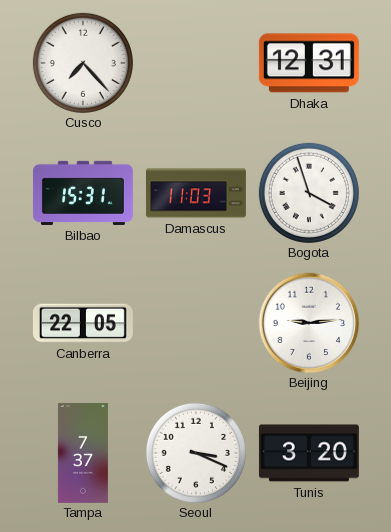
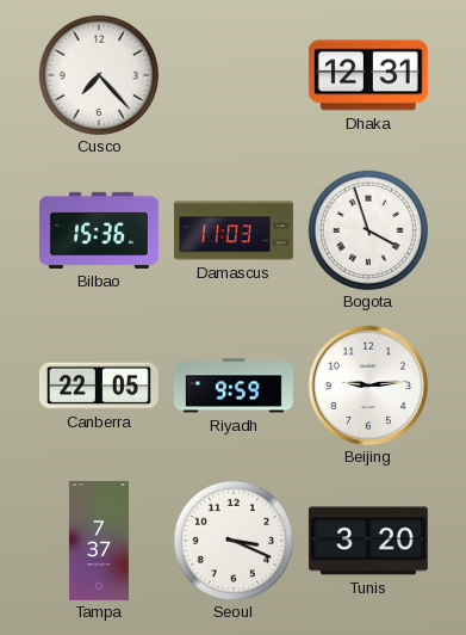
Bilbao: 15:31 -> 15:36 (99, 230)
Riyadh: none -> 9:59 (234, 386)
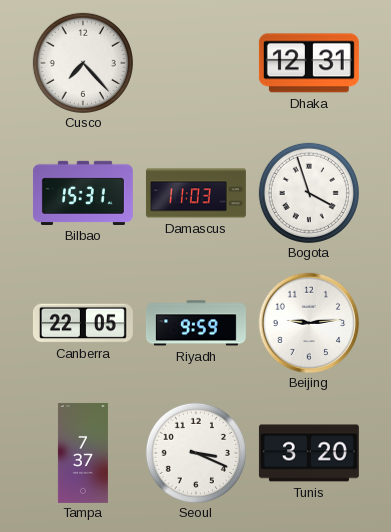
Bilbao: 15:36 -> 15:31 (83, 193)
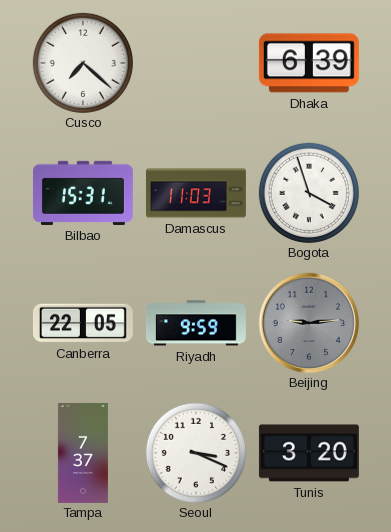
Cusco: 7:23 -> 7:22 (83, 63)
Dhaka: 12:31 -> 6:39 (309, 63)
Beijing dial: white -> grey (309, 323)
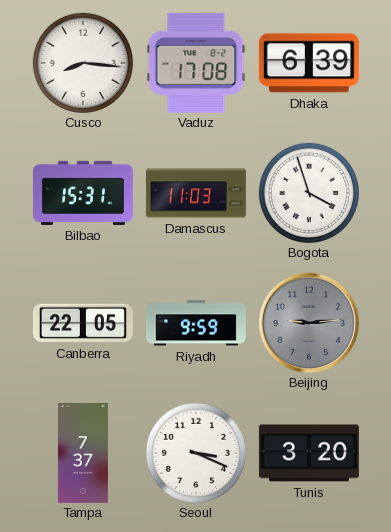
Cusco: 7:22 -> 8:16 (83, 63)
Vaduz: none -> 17:08 (196, 63)
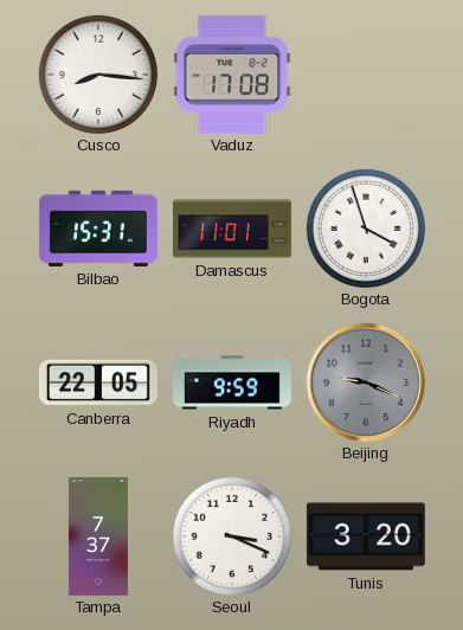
Dhaka: 6:39 -> none (309, 63)
Damascus: 11:03 -> 11:01 (232, 229)
Beijing: 9:14 -> 9:19 (366, 382)
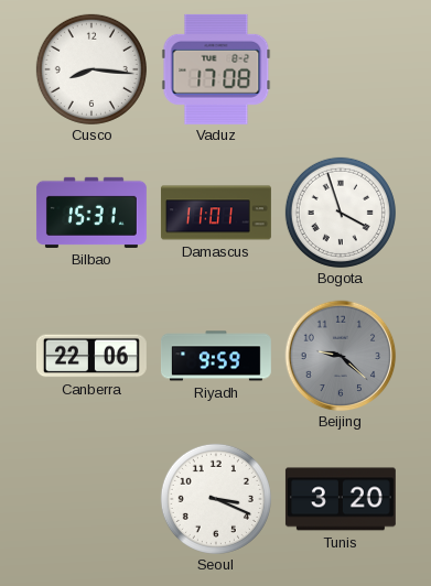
Canberra: 22:05 -> 22:06 (91, 356)
Beijing: 9:19 -> 9:22 (341, 356)
Tampa: 7:37 -> none (98, 536)
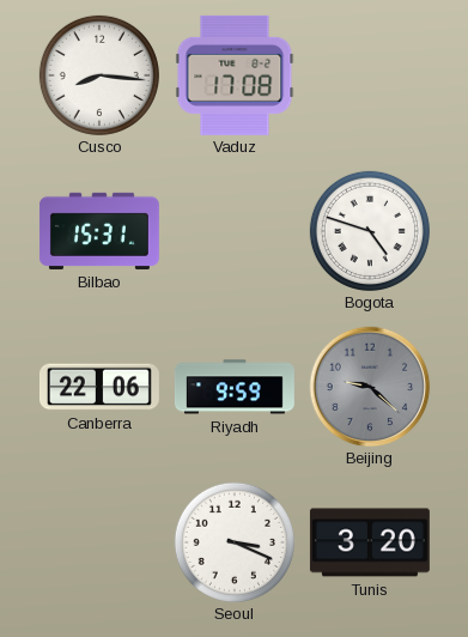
Damascus: 11:01 -> none (216, 213)
Bogota: 3:57 -> 4:48 (370, 231)
